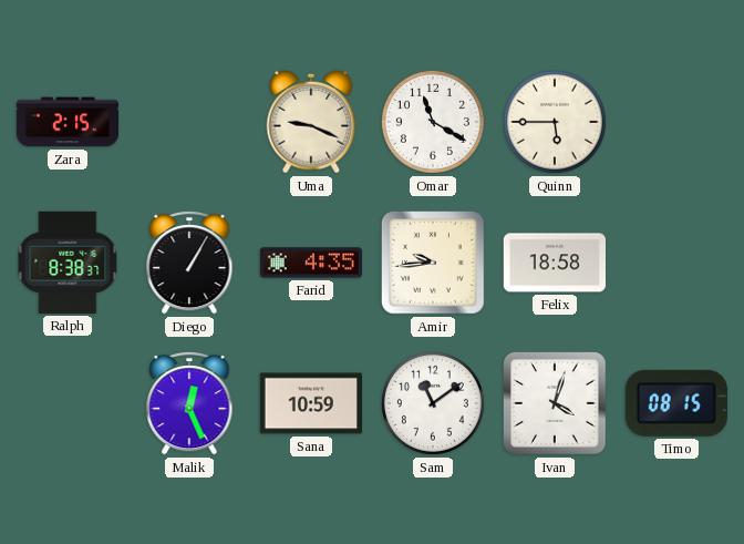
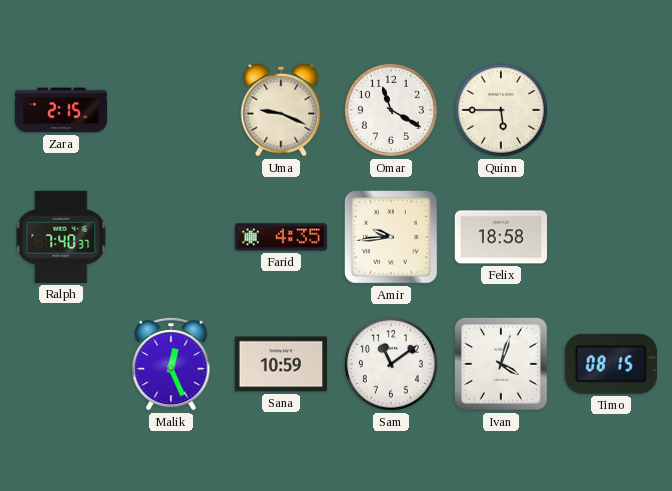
Ralph: 8:38 -> 7:40 (61, 237)
Diego: 1:05 -> none (189, 263)
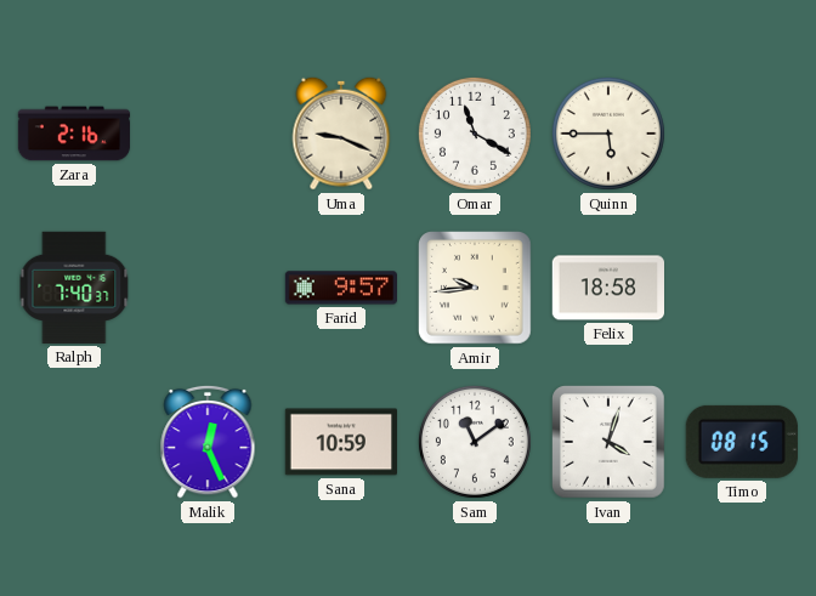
Zara: 2:15 -> 2:16 (74, 134)
Farid: 4:35 -> 9:57 (340, 288)
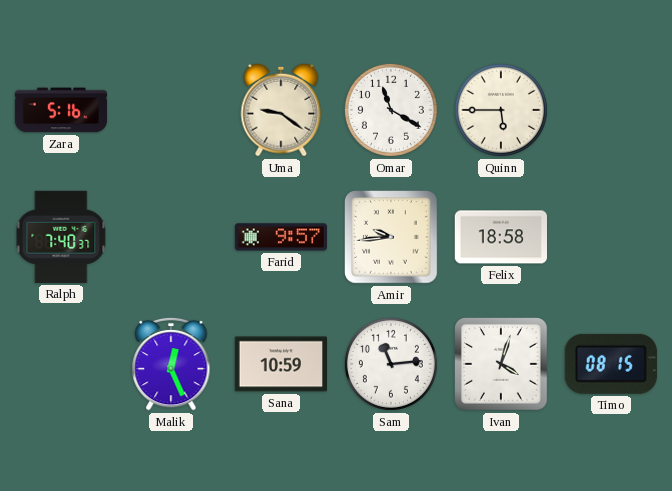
Zara: 2:16 -> 5:16 (61, 110)
Uma: 9:19 -> 9:21 (281, 110)
Sam: 11:09 -> 11:14 (391, 364)
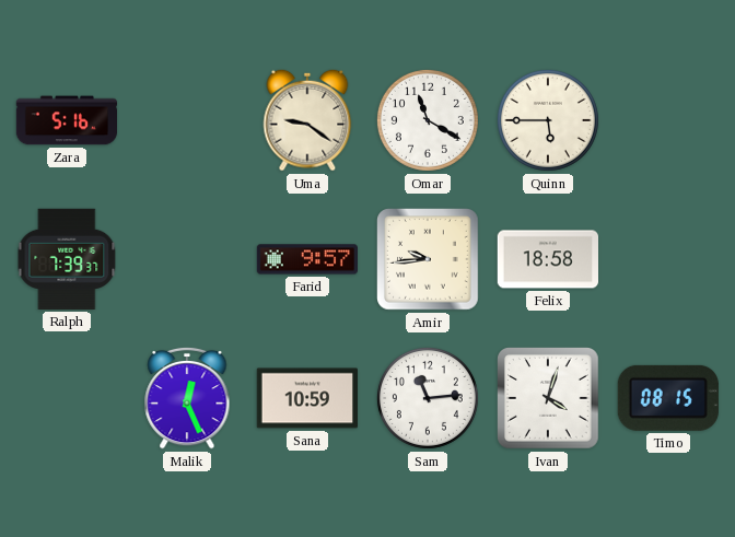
Ralph: 7:40 -> 7:39 (67, 259)
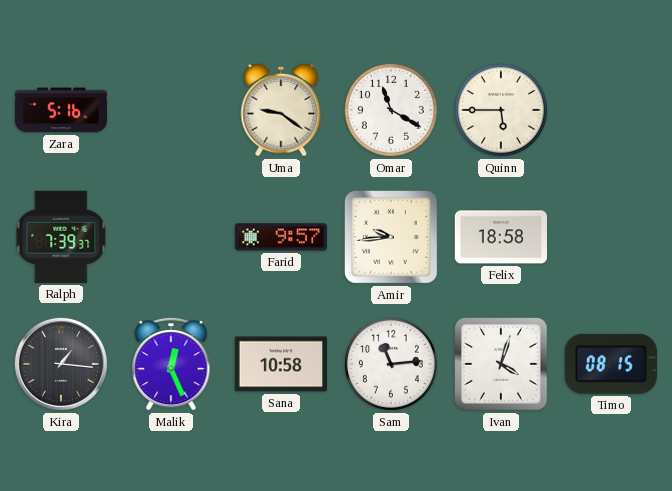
Kira: none -> 1:16 (61, 364)
Sana: 10:59 -> 10:58 (280, 364)
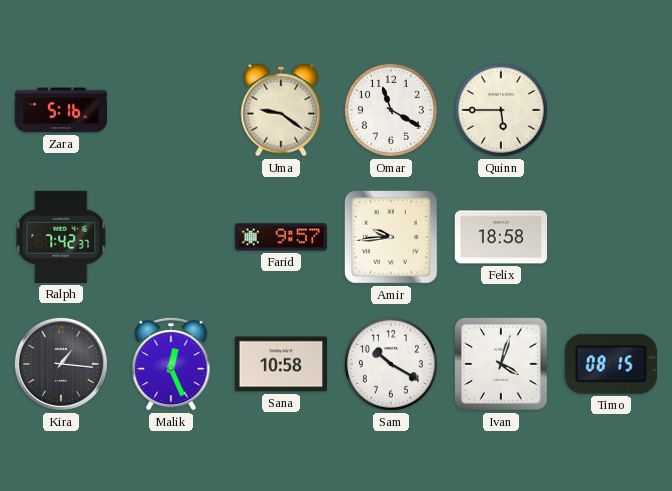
Ralph: 7:39 -> 7:42 (61, 237)
Sam: 11:14 -> 10:20 (391, 364)
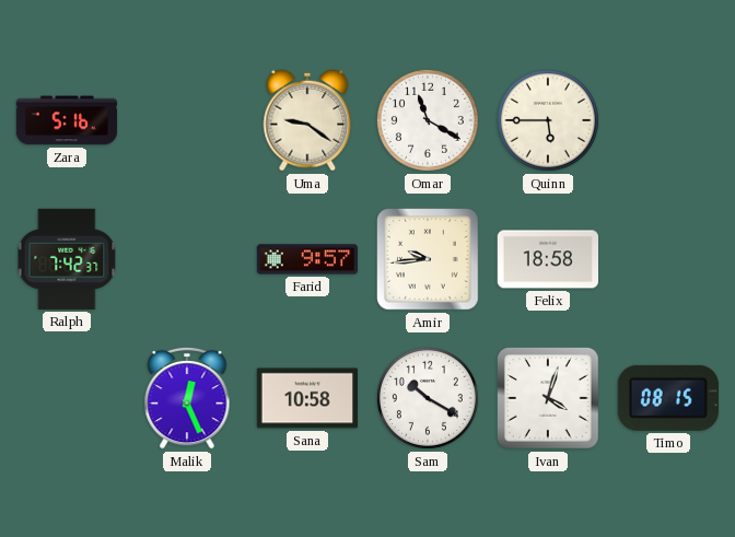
Kira: 1:16 -> none (61, 364)
